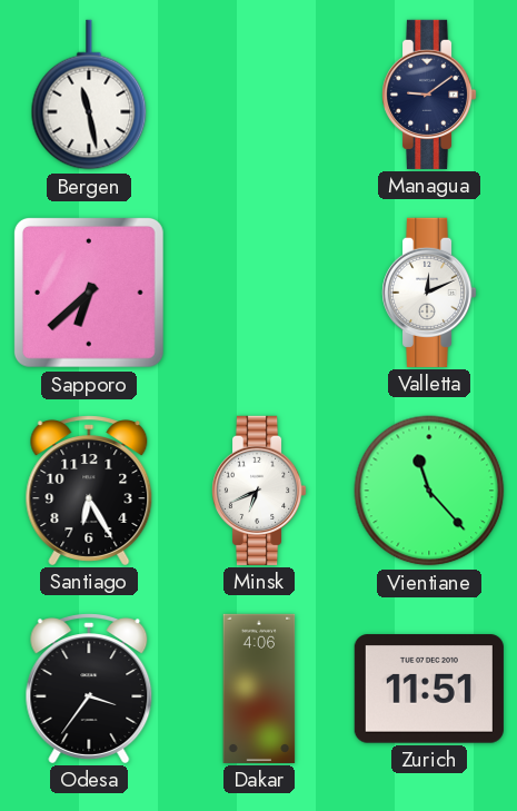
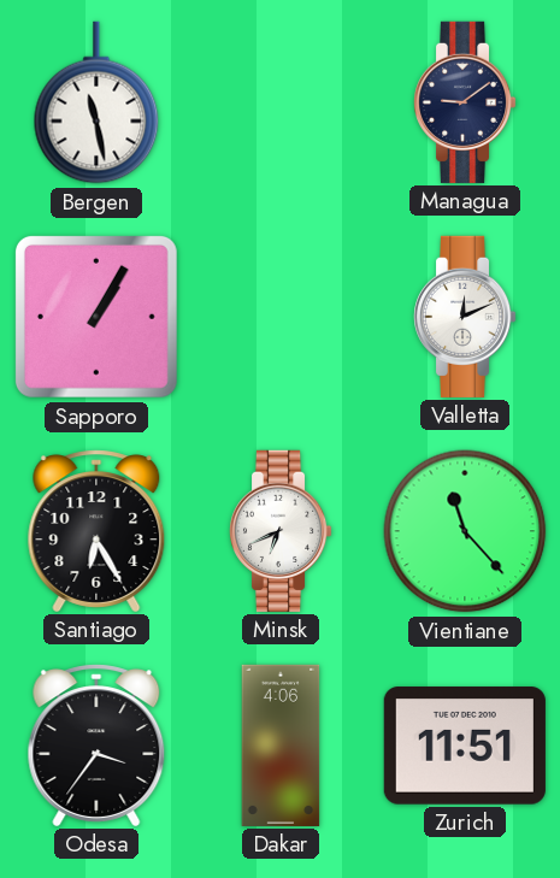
Sapporo: 6:38 -> 1:05 (96, 317)
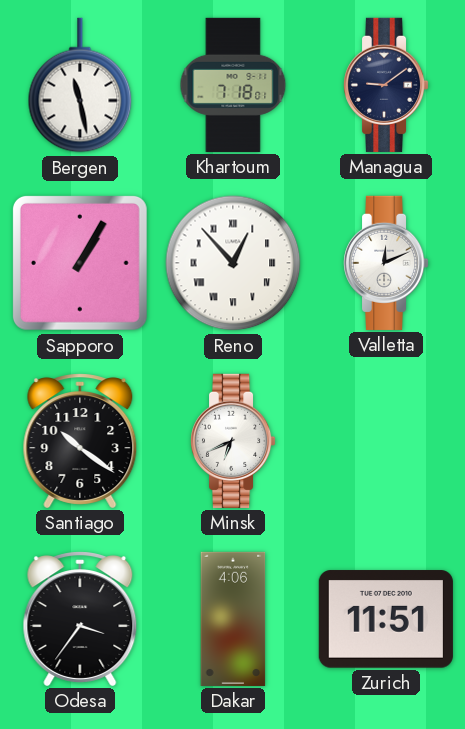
Khartoum: none -> 7:18 (233, 85)
Reno: none -> 12:53 (233, 263)
Santiago: 6:25 -> 10:21 (80, 441)
Vientiane: 11:23 -> none (465, 531)
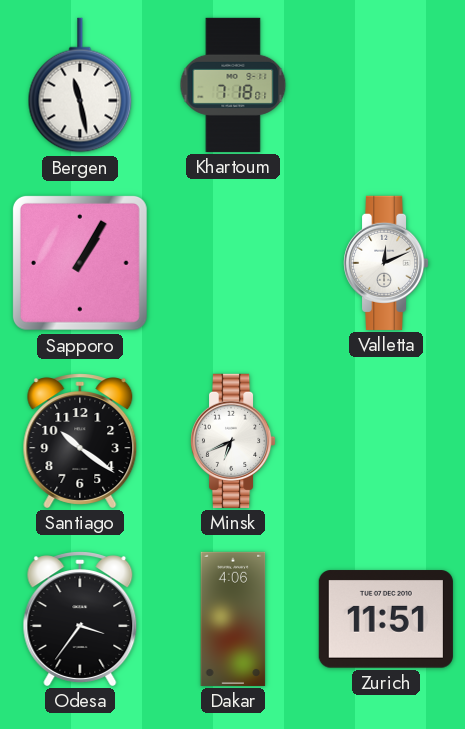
Managua: 9:09 -> none (387, 85)
Reno: 12:53 -> none (233, 263)
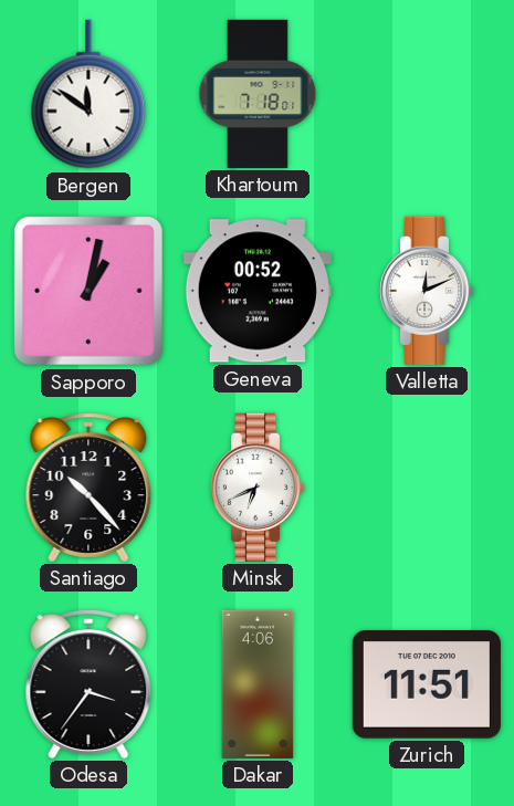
Bergen: 11:28 -> 11:51 (88, 94)
Sapporo: 1:05 -> 1:02 (88, 291)
Geneva: none -> 00:52 (258, 291)
Santiago: 10:21 -> 10:23 (88, 488)
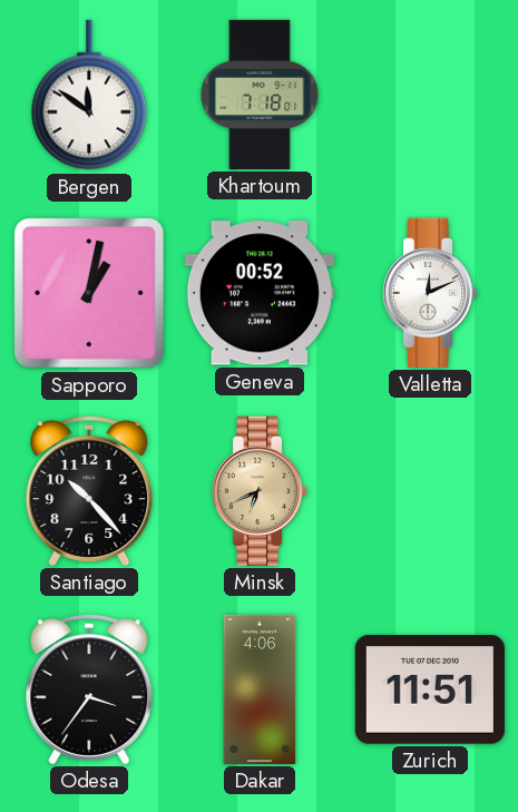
Minsk dial: white -> champagne (261, 491)
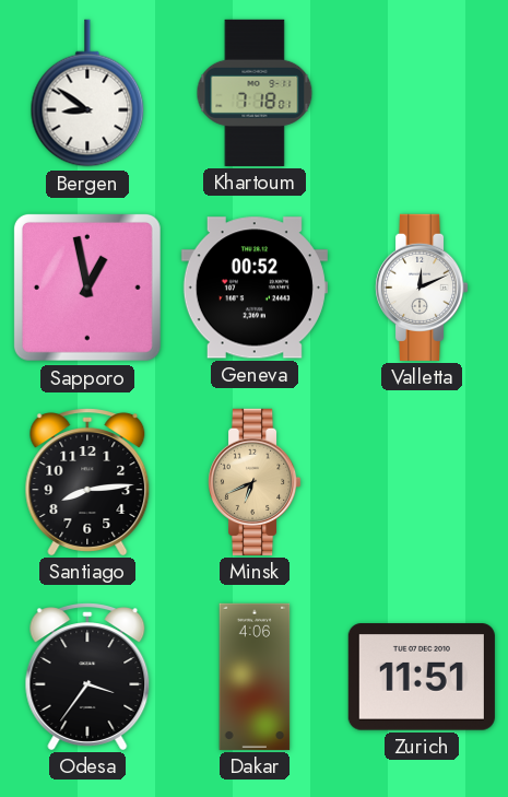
Bergen: 11:51 -> 8:51 (87, 93)
Sapporo: 1:02 -> 12:58 (87, 288)
Santiago: 10:23 -> 8:14 (87, 482)
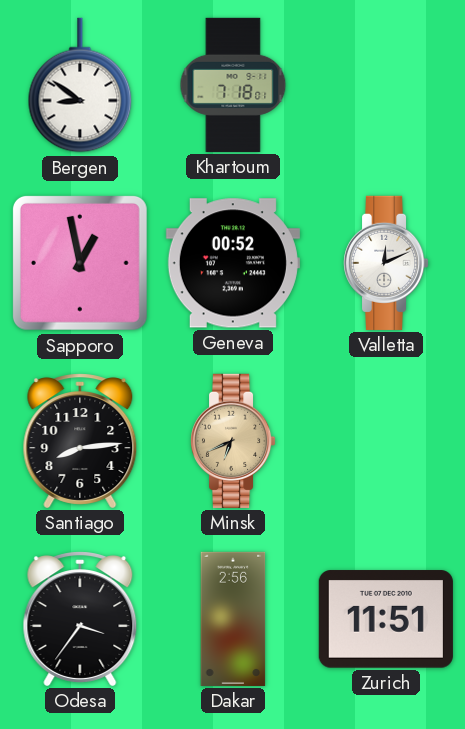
Dakar: 4:06 -> 2:56 (233, 619)
